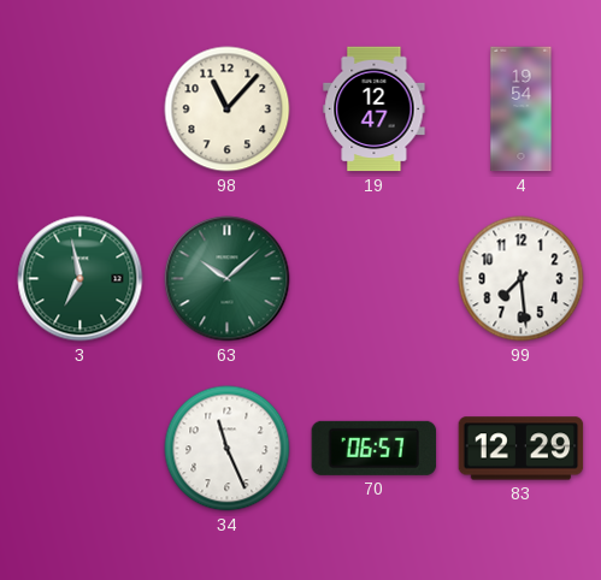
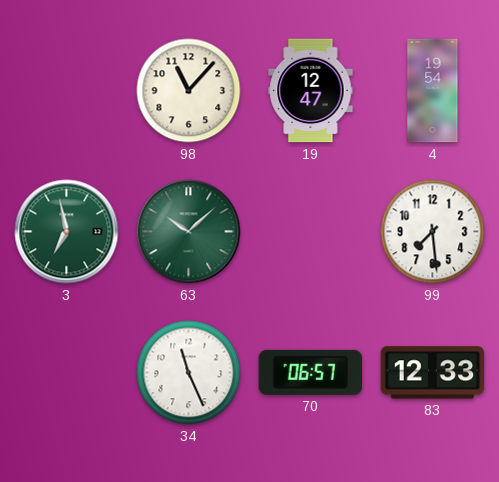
83: 12:29 -> 12:33 (433, 373)
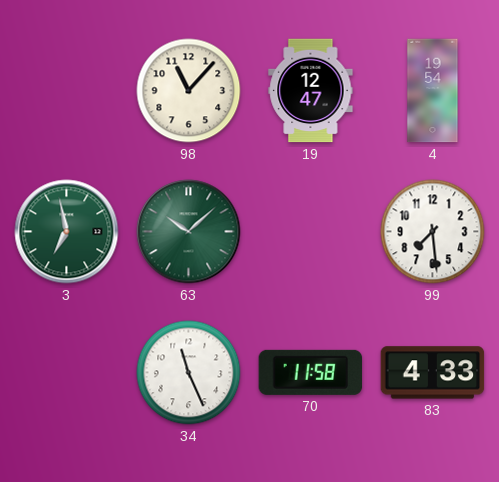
70: 06:57 -> 11:58 (311, 372)
83: 12:33 -> 4:33 (433, 373)
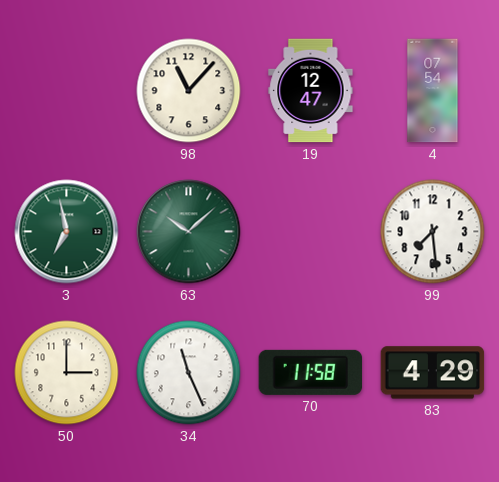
4: 19:54 -> 07:54 (433, 91)
50: none -> 3:00 (67, 373)
83: 4:33 -> 4:29 (433, 373)
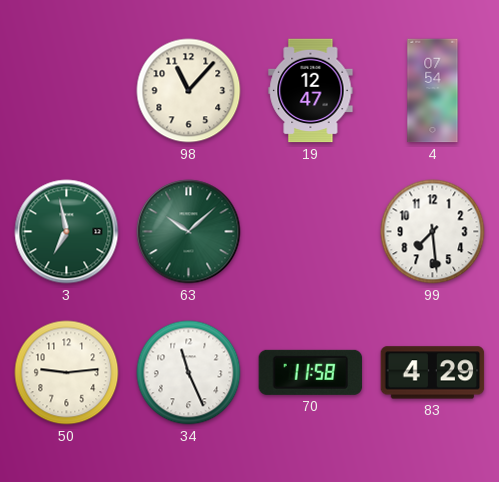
50: 3:00 -> 9:14 (67, 373)
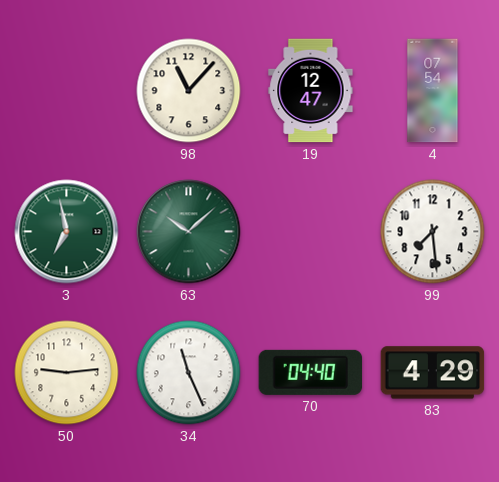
70: 11:58 -> 04:40 (311, 372)
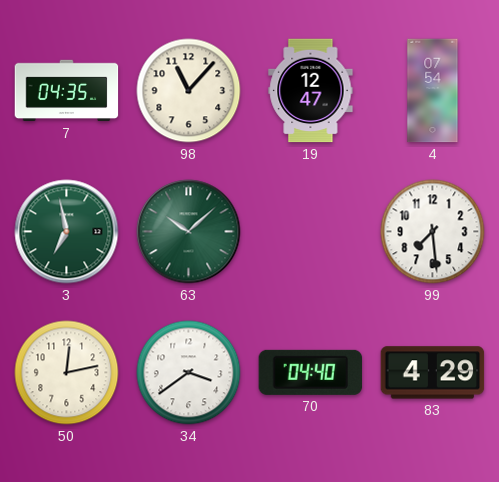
7: none -> 04:35 (67, 91)
50: 9:14 -> 12:13 (67, 373)
34: 11:26 -> 3:39 (189, 373)
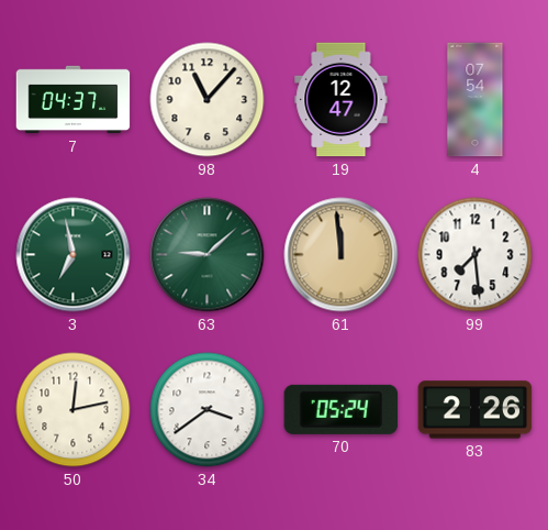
7: 04:35 -> 04:37 (74, 100)
63: 10:08 -> 9:08 (208, 255)
61: none -> 11:59 (342, 255)
70: 04:40 -> 05:24 (342, 409)
83: 4:29 -> 2:26 (476, 410)
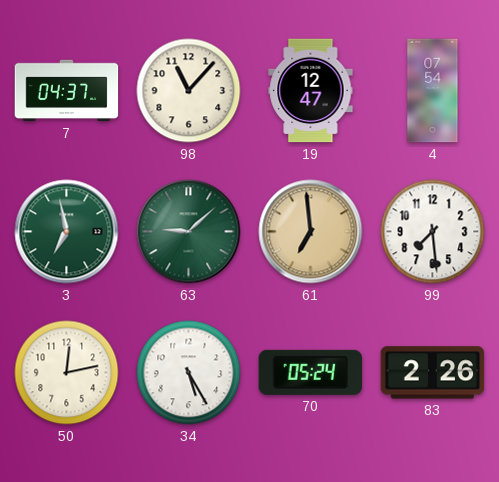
61: 11:59 -> 6:59 (311, 232)
34: 3:39 -> 5:25 (189, 373)
